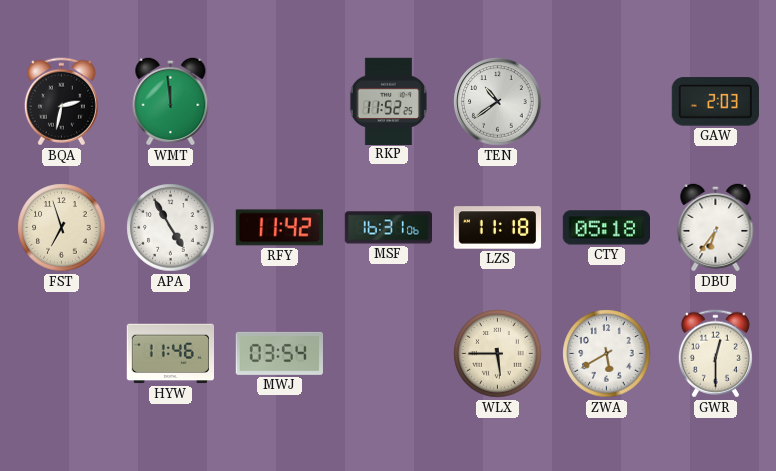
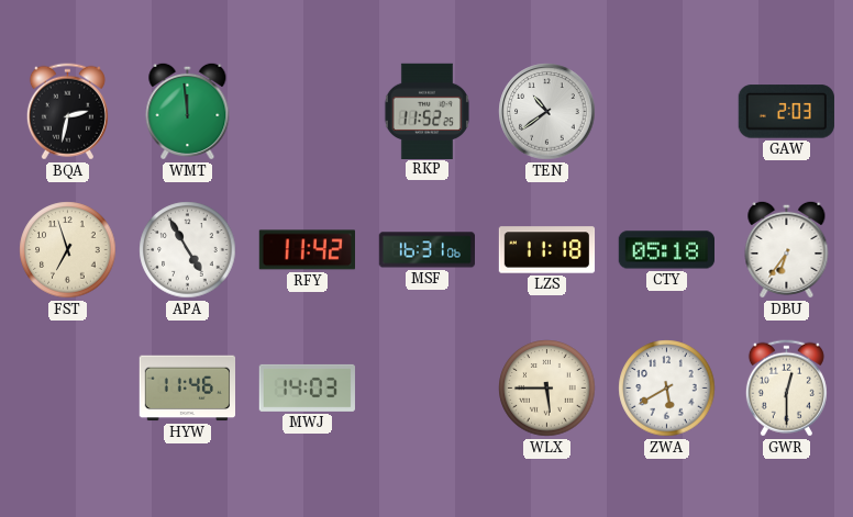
MWJ: 03:54 -> 14:03 (307, 387)
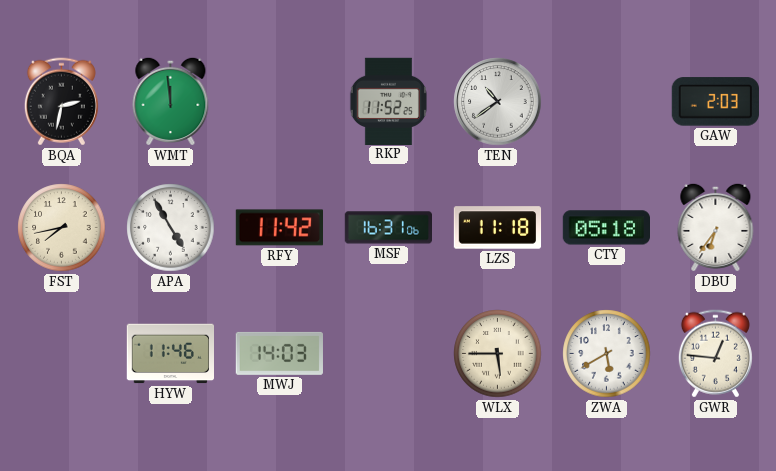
FST: 6:57 -> 7:43 (62, 228)
GWR: 12:30 -> 12:46 (715, 354)
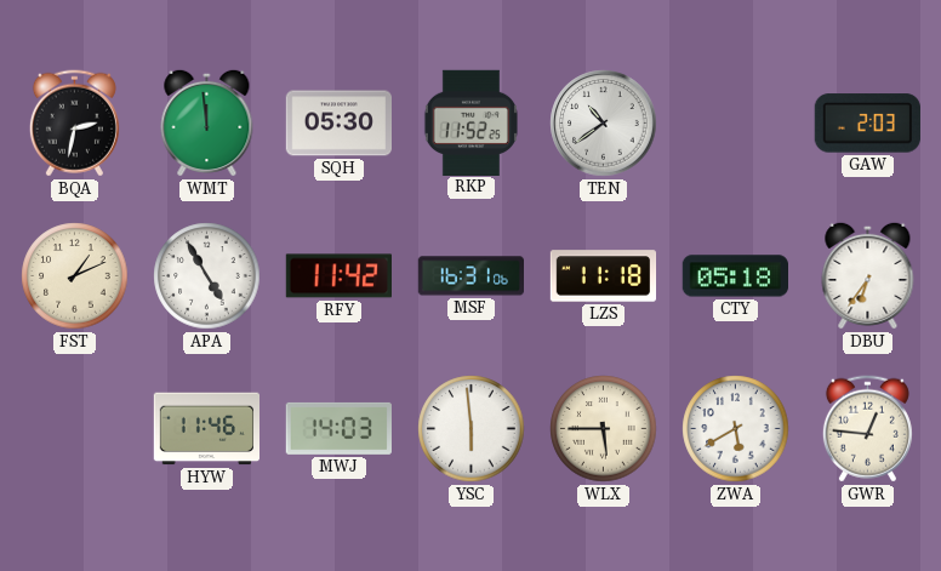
SQH: none -> 05:30 (338, 124)
FST: 7:43 -> 1:11 (75, 276)
YSC: none -> 5:59 (472, 429)
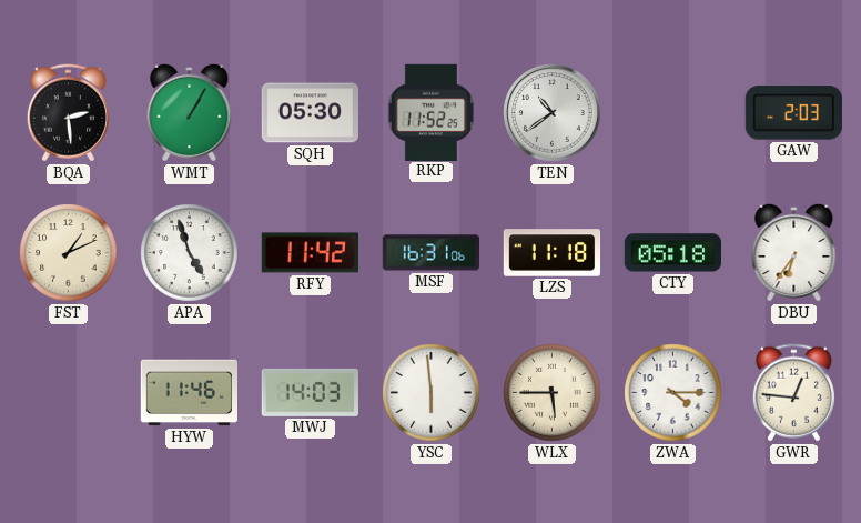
BQA: 2:32 -> 2:29 (68, 113)
WMT: 11:59 -> 1:05 (190, 112)
APA: 4:55 -> 4:57 (190, 253)
ZWA: 5:40 -> 4:15 (673, 393)
